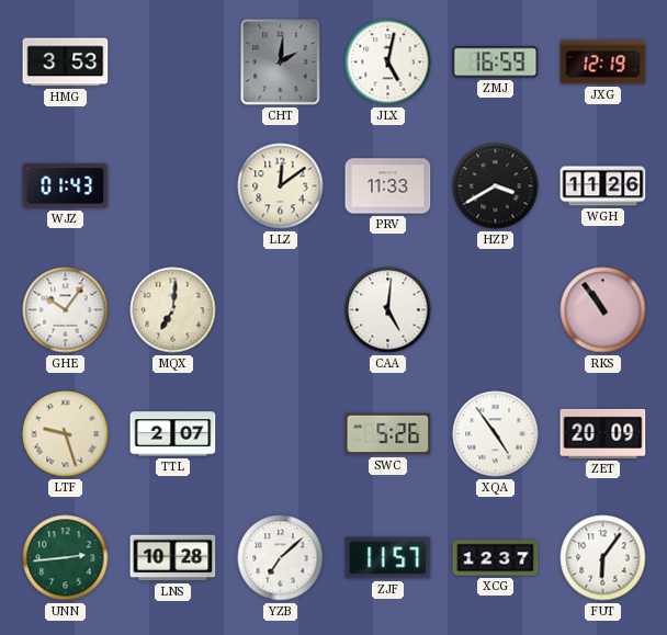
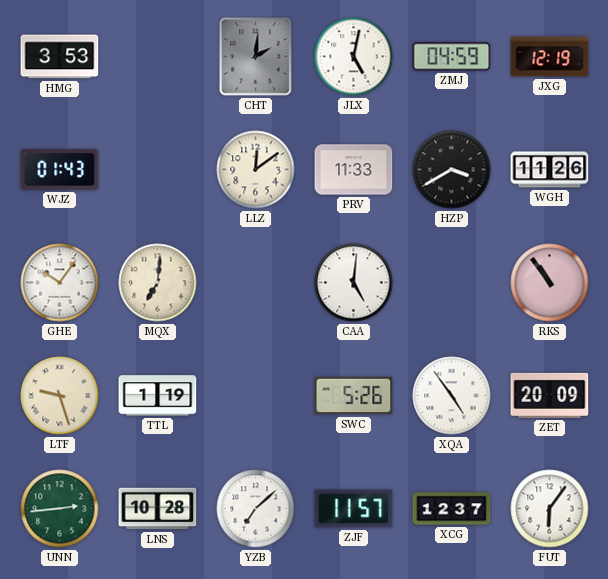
ZMJ: 16:59 -> 04:59 (452, 57)
TTL: 2:07 -> 1:19 (158, 396)
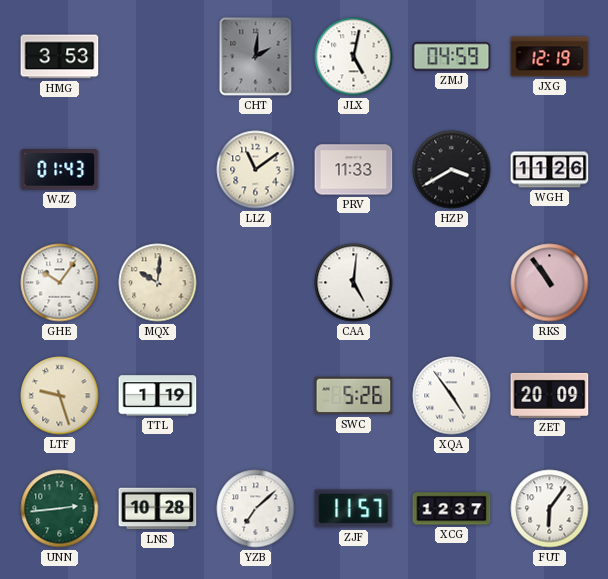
LLZ: 12:09 -> 11:09 (256, 170)
MQX: 7:01 -> 10:01 (158, 283)
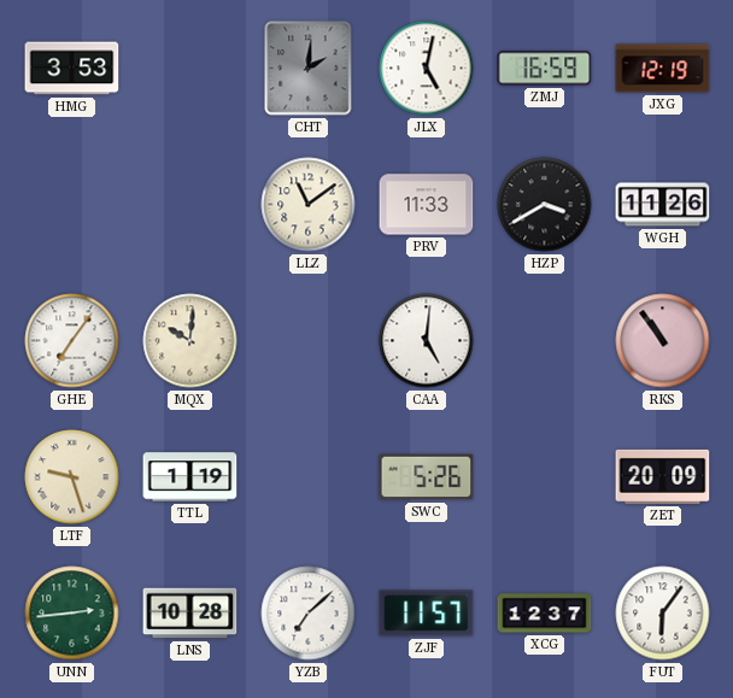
ZMJ: 04:59 -> 16:59 (545, 69)
WJZ: 01:43 -> none (60, 170)
GHE: 10:06 -> 7:06 (72, 341)
XQA: 4:54 -> none (452, 396)
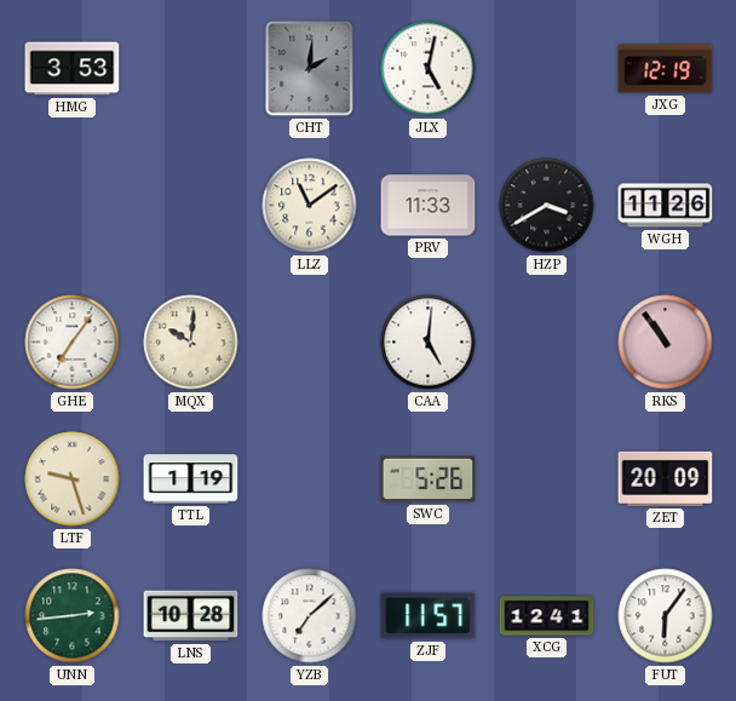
ZMJ: 16:59 -> none (545, 69)
XCG: 12:37 -> 12:41 (547, 616)
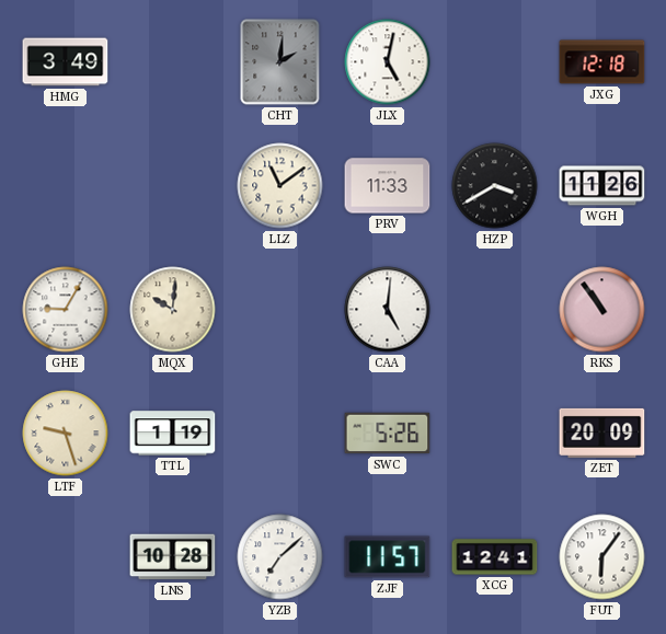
HMG: 3:53 -> 3:49 (66, 62)
JXG: 12:19 -> 12:18 (602, 62)
GHE: 7:06 -> 9:05 (66, 310)
UNN: 2:44 -> none (73, 616)
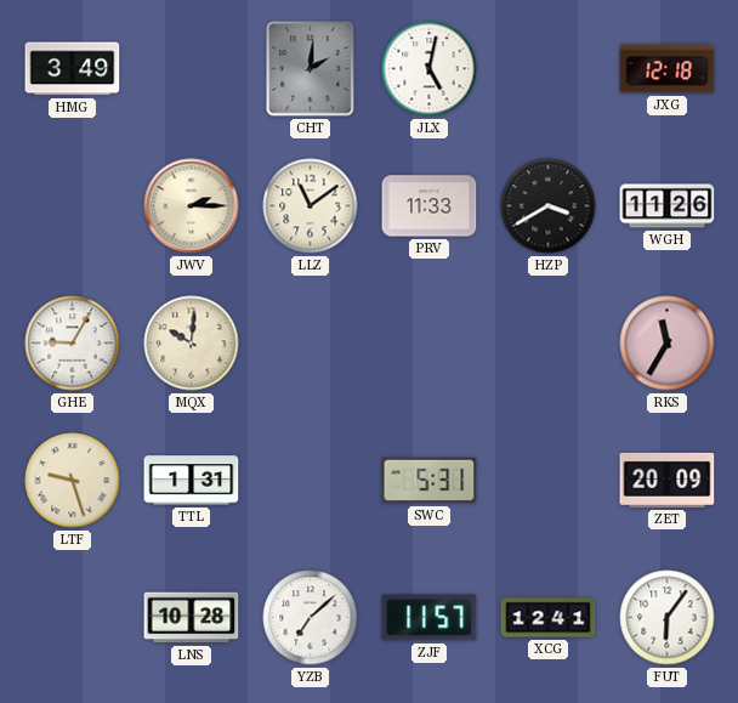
JWV: none -> 2:15 (192, 206)
CAA: 5:01 -> none (388, 310)
RKS: 10:54 -> 11:35 (668, 344)
TTL: 1:19 -> 1:31 (192, 481)
SWC: 5:26 -> 5:31 (430, 481)
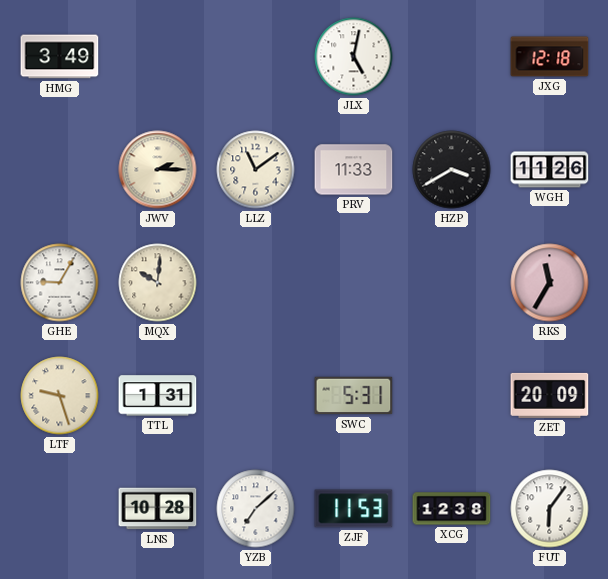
CHT: 2:01 -> none (311, 69)
ZJF: 11:57 -> 11:53 (354, 509)
XCG: 12:41 -> 12:38 (452, 509)
